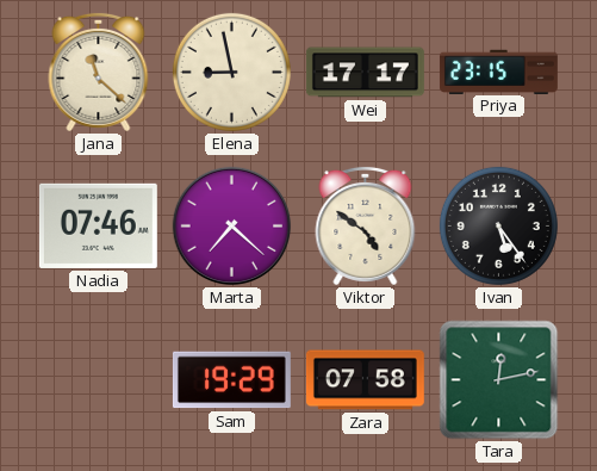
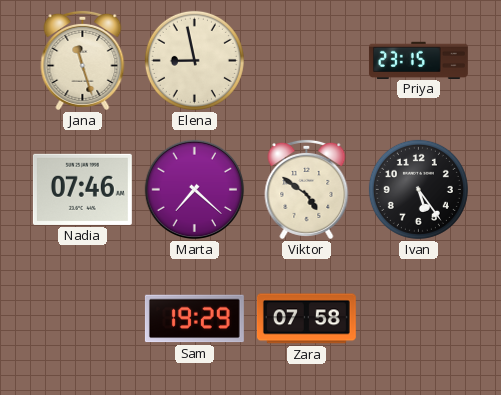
Jana: 11:22 -> 11:27 (83, 60)
Wei: 17:17 -> none (365, 73)
Tara: 12:13 -> none (499, 380)
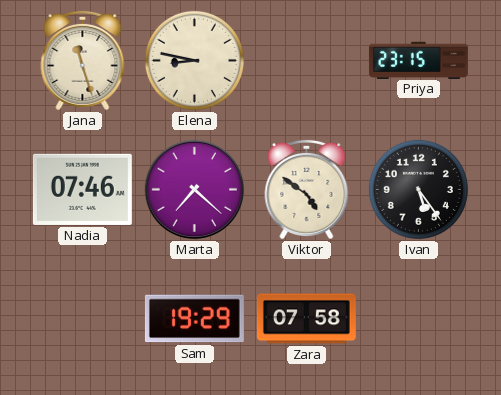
Elena: 8:58 -> 8:47 (194, 60)
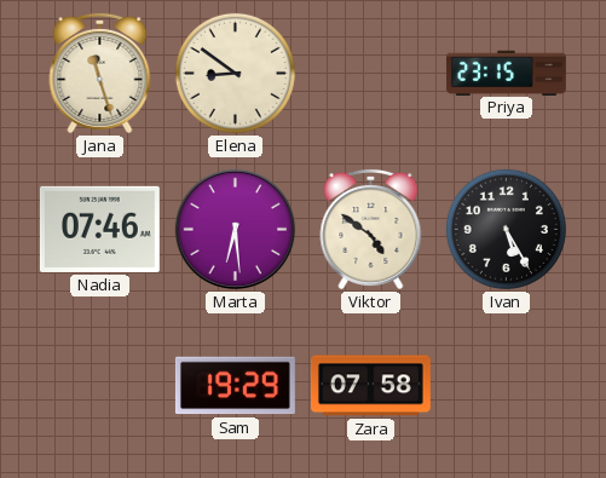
Elena: 8:47 -> 8:51 (235, 73)
Marta: 7:22 -> 6:29 (236, 230)
Ivan: 5:24 -> 5:25 (506, 229)
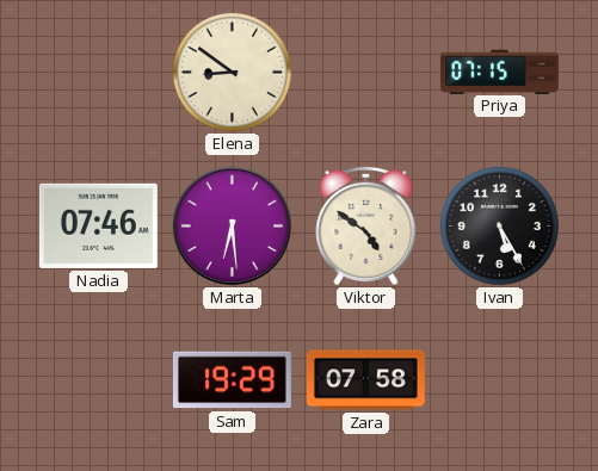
Jana: 11:27 -> none (100, 73)
Priya: 23:15 -> 07:15 (499, 72)
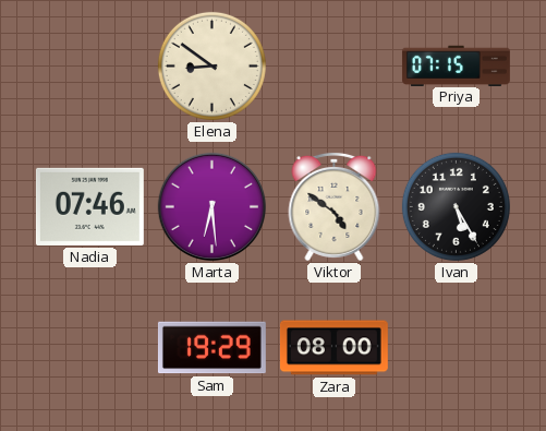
Zara: 07:58 -> 08:00 (333, 348)
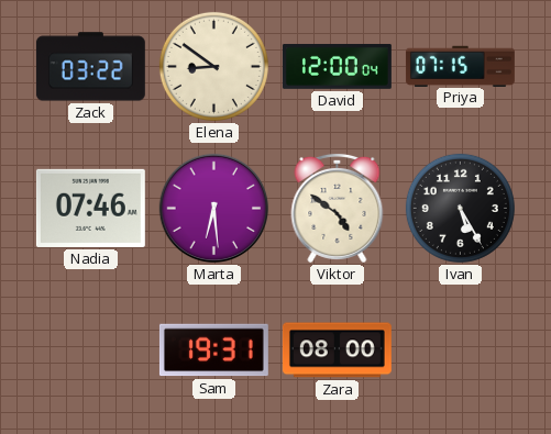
Zack: none -> 03:22 (90, 67)
David: none -> 12:00 (337, 66)
Sam: 19:29 -> 19:31 (213, 350)
